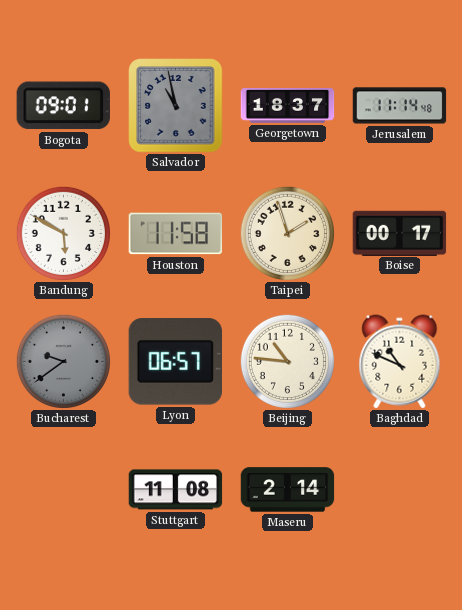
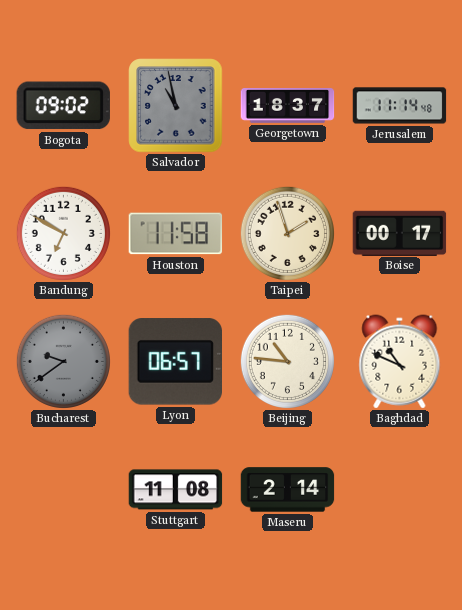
Bogota: 09:01 -> 09:02 (63, 106)
Bandung: 5:50 -> 6:50 (63, 233)
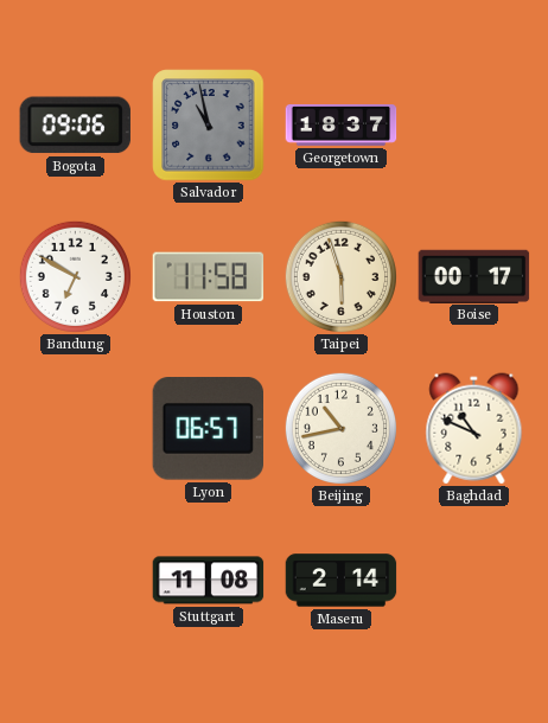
Bogota: 09:02 -> 09:06 (75, 126)
Jerusalem: 11:14 -> none (400, 106)
Taipei: 1:57 -> 5:57 (340, 276)
Bucharest: 9:39 -> none (63, 361)
Beijing: 10:46 -> 10:43 (340, 428)
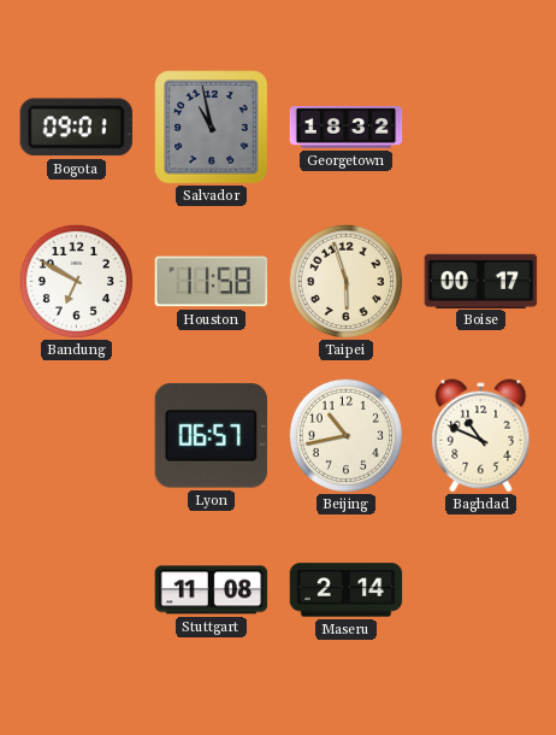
Bogota: 09:06 -> 09:01 (76, 128)
Georgetown: 18:37 -> 18:32 (347, 128)
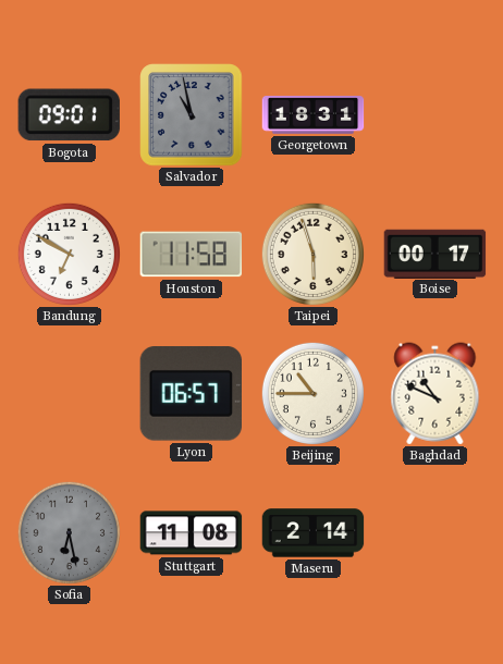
Georgetown: 18:32 -> 18:31 (314, 115)
Beijing: 10:43 -> 10:45 (312, 393)
Sofia: none -> 6:28 (69, 532)
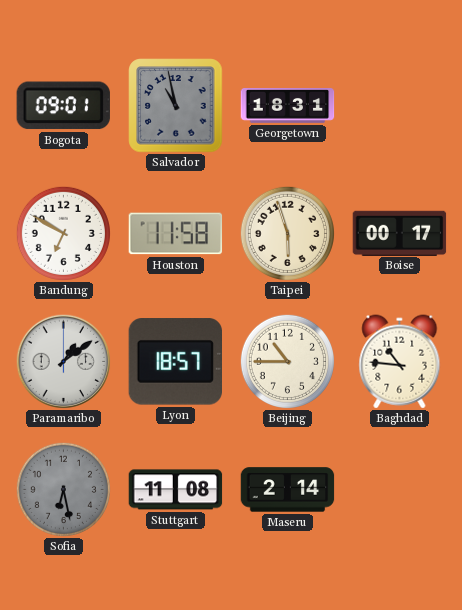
Paramaribo: none -> 1:09 (63, 361)
Lyon: 06:57 -> 18:57 (175, 362)
Baghdad: 10:49 -> 10:46 (400, 362)
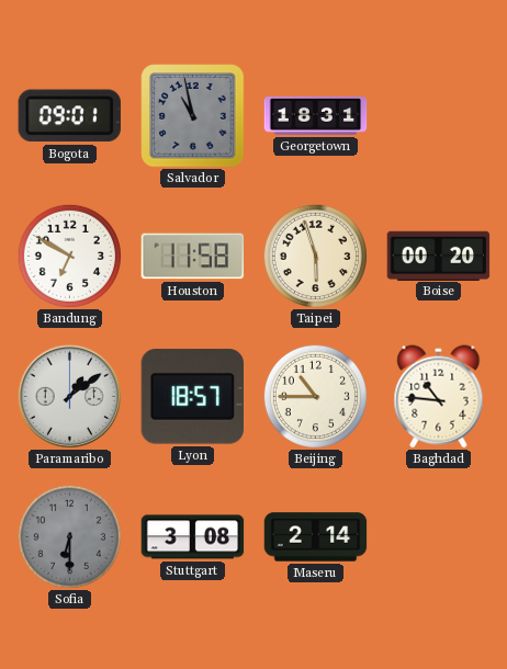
Boise: 00:17 -> 00:20 (439, 256)
Sofia: 6:28 -> 6:30 (69, 536)
Stuttgart: 11:08 -> 3:08 (193, 537)
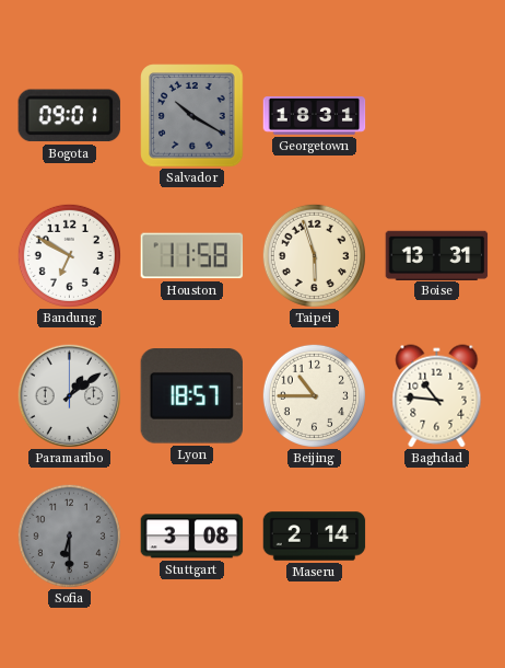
Salvador: 10:58 -> 10:20 (192, 116)
Boise: 00:20 -> 13:31 (437, 255)
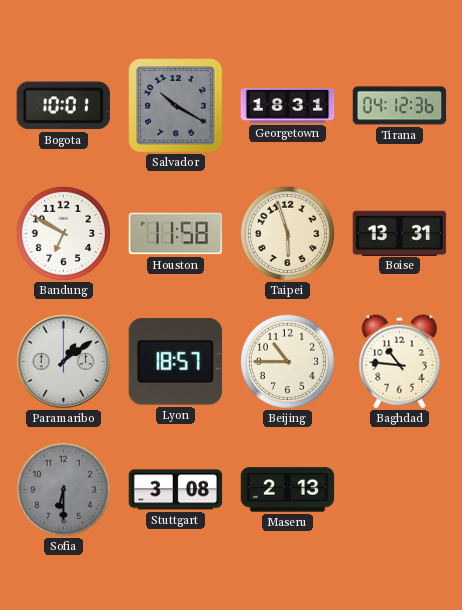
Bogota: 09:01 -> 10:01 (63, 106)
Tirana: none -> 04:12 (400, 106)
Maseru: 2:14 -> 2:13 (288, 490)
